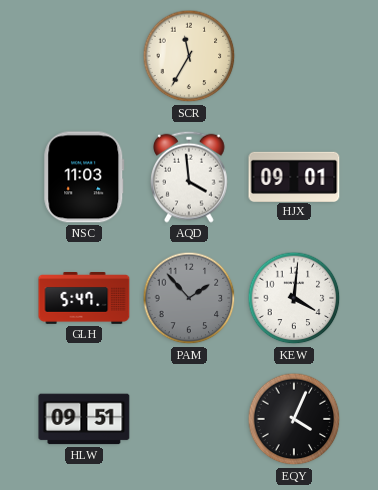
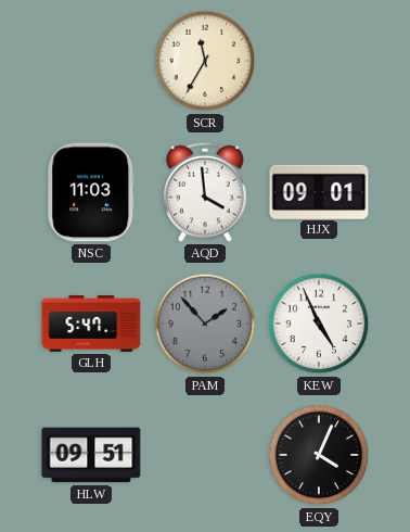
KEW: 4:01 -> 4:56 (319, 324)
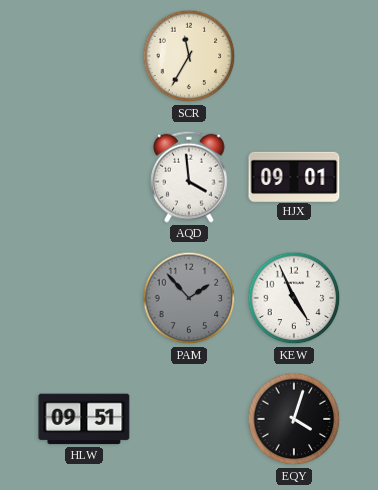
NSC: 11:03 -> none (91, 192)
GLH: 5:47 -> none (91, 325)
EQY: 4:04 -> 4:03 (294, 419)
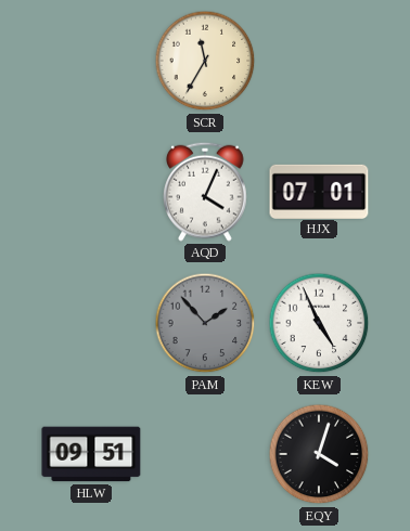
AQD: 3:59 -> 4:04 (206, 192)
HJX: 09:01 -> 07:01 (319, 191)
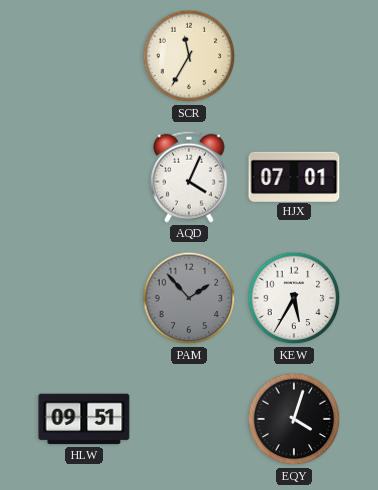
KEW: 4:56 -> 5:35 (294, 298)
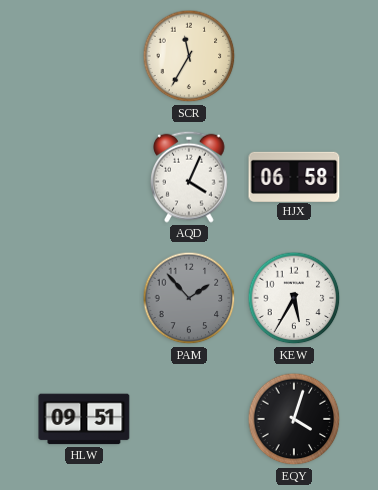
HJX: 07:01 -> 06:58 (294, 176)
